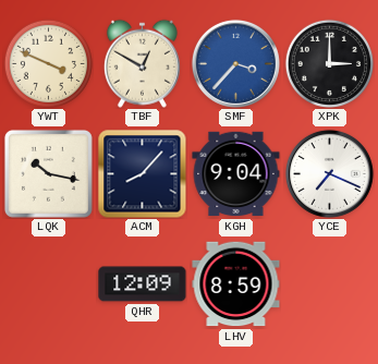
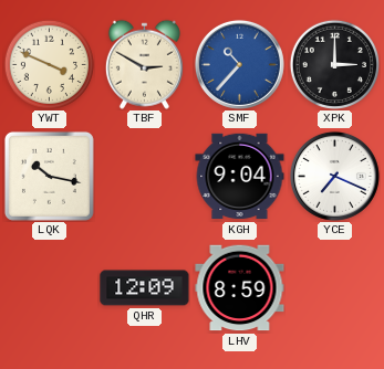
TBF: 12:50 -> 2:50 (144, 64)
SMF: 3:37 -> 10:37 (239, 64)
ACM: 8:07 -> none (143, 174)
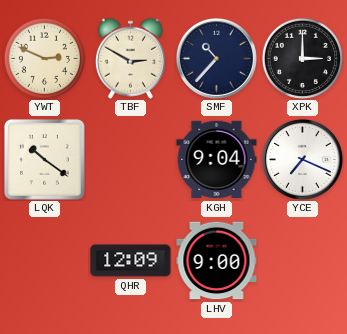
YWT: 3:49 -> 2:49 (44, 58)
SMF dial: blue -> navy (216, 58)
LQK: 10:17 -> 10:21 (44, 159)
LHV: 8:59 -> 9:00 (217, 261)
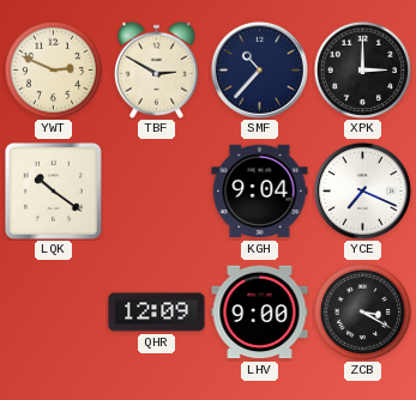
ZCB: none -> 3:20 (362, 311)
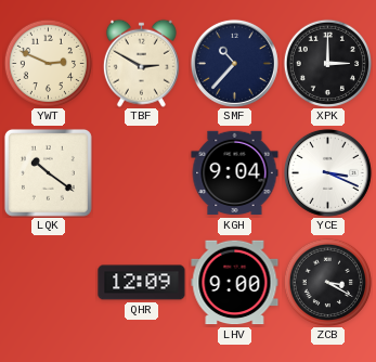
YCE: 7:19 -> 3:19 (327, 172)
